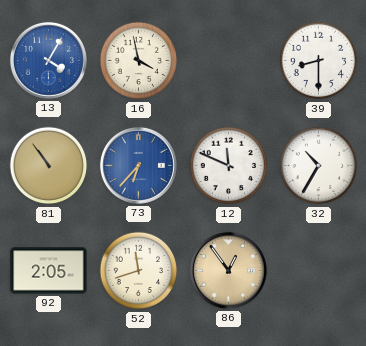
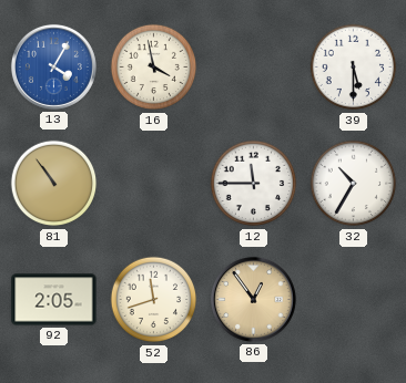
39: 8:30 -> 5:30 (354, 68)
73: 6:37 -> none (138, 165)
12: 11:49 -> 11:45 (254, 184)
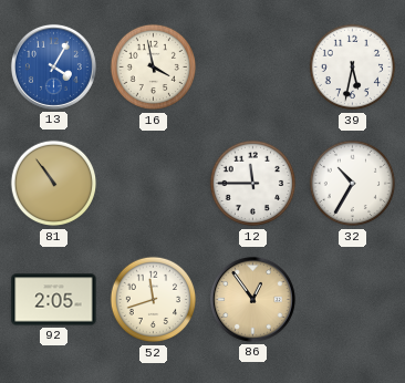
39: 5:30 -> 5:32 (353, 68)
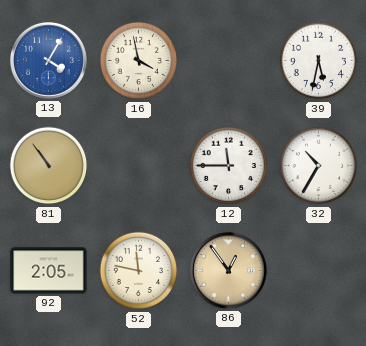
52: 11:42 -> 11:47 (139, 271)
